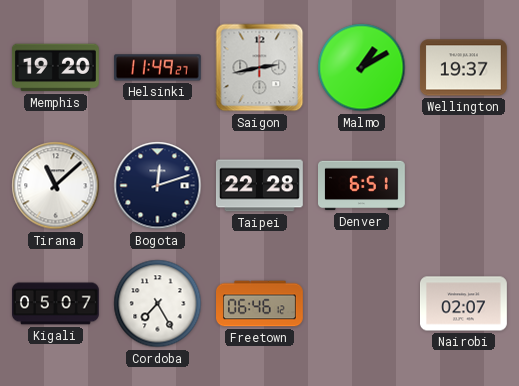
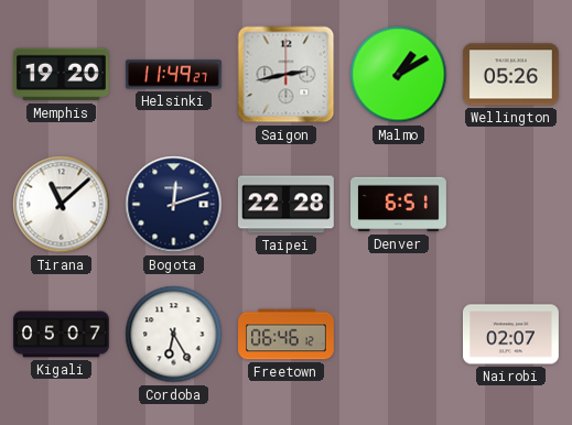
Wellington: 19:37 -> 05:26 (510, 75)
Cordoba: 7:25 -> 6:25 (174, 335)
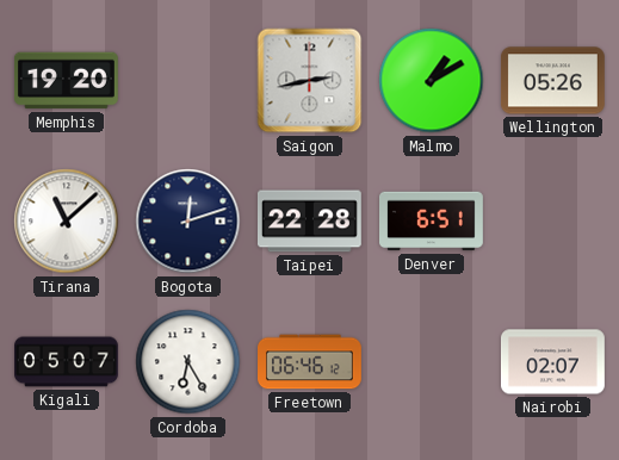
Helsinki: 11:49 -> none (173, 75)
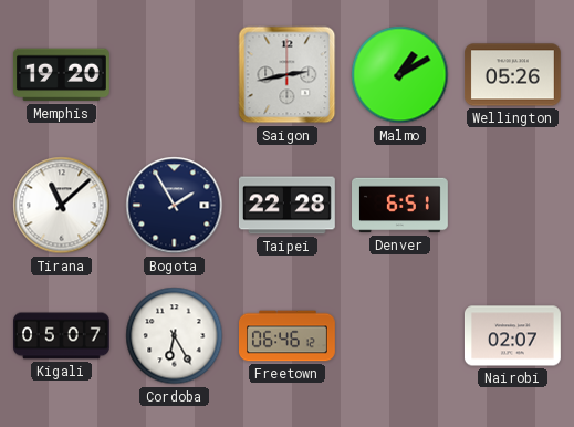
Bogota: 12:12 -> 1:55 (175, 206)
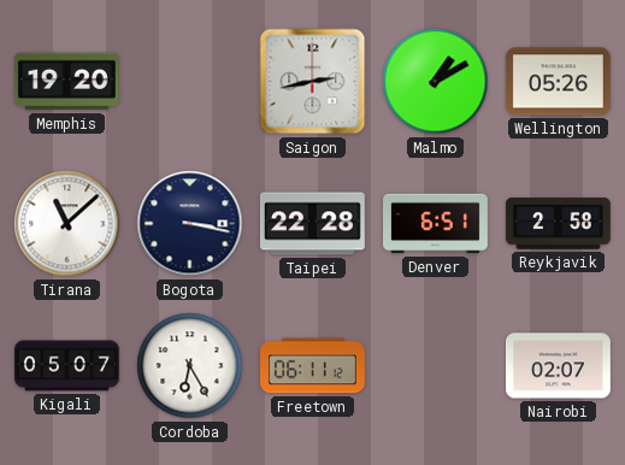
Bogota: 1:55 -> 3:17 (190, 224)
Reykjavik: none -> 2:58 (558, 224)
Freetown: 06:46 -> 06:11 (313, 366)
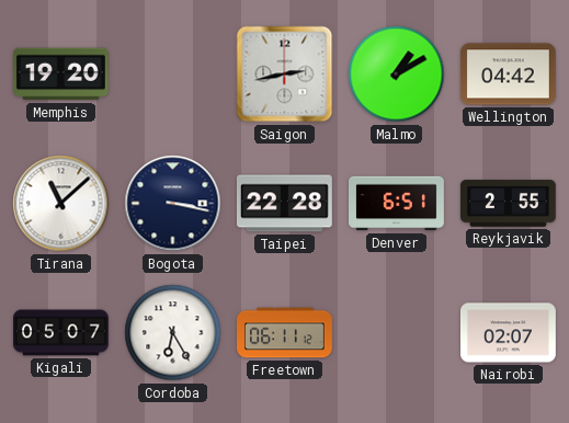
Wellington: 05:26 -> 04:42 (508, 75)
Reykjavik: 2:58 -> 2:55 (508, 204)
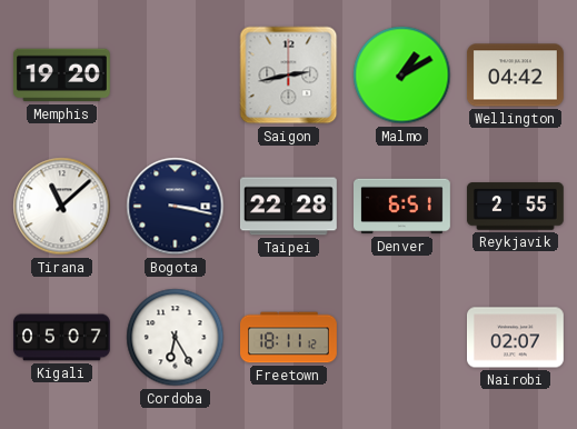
Freetown: 06:11 -> 18:11 (289, 338)
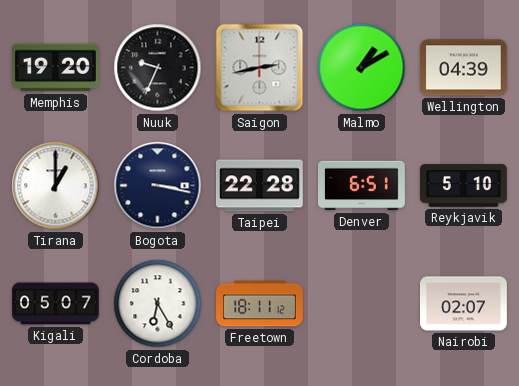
Nuuk: none -> 9:34 (158, 68)
Wellington: 04:42 -> 04:39 (463, 68)
Tirana: 11:08 -> 1:00 (56, 186)
Reykjavik: 2:55 -> 5:10 (463, 186)
